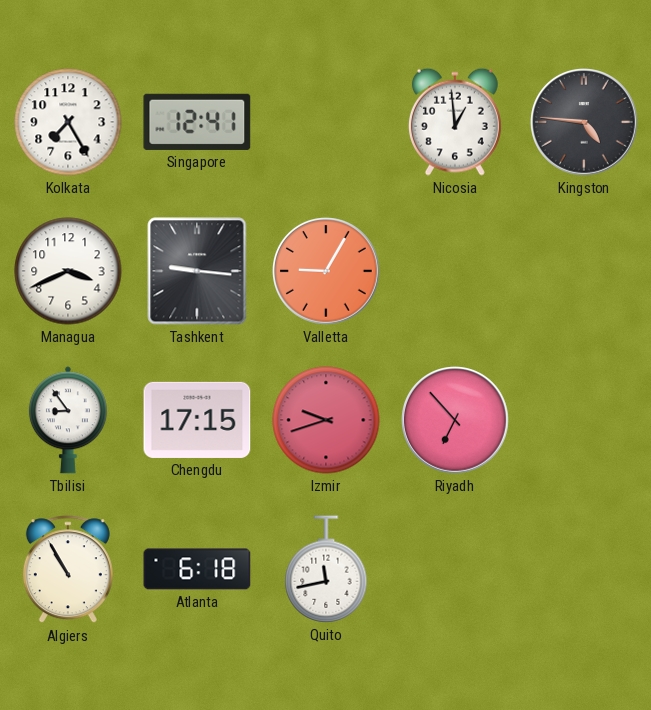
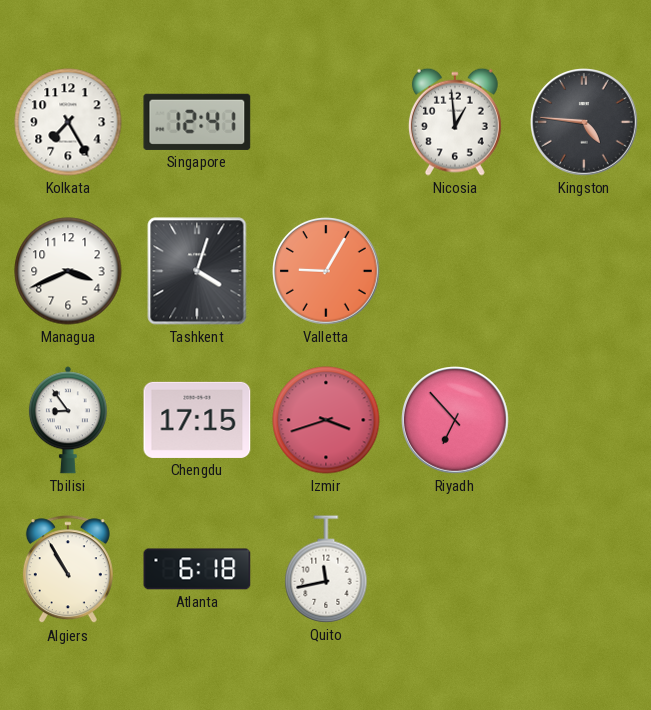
Tashkent: 9:16 -> 4:03 (197, 271)
Izmir: 9:42 -> 3:42 (326, 420)
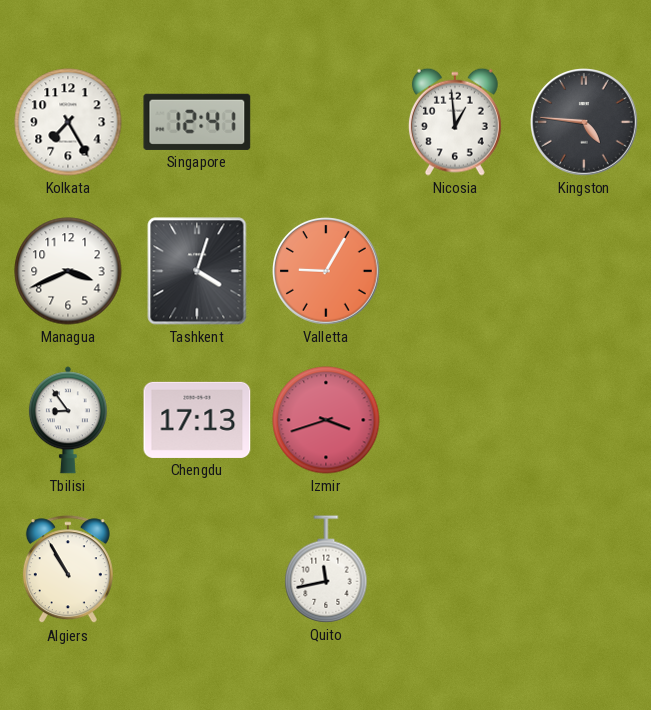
Chengdu: 17:15 -> 17:13 (197, 420)
Riyadh: 6:53 -> none (456, 421)
Atlanta: 6:18 -> none (197, 569)
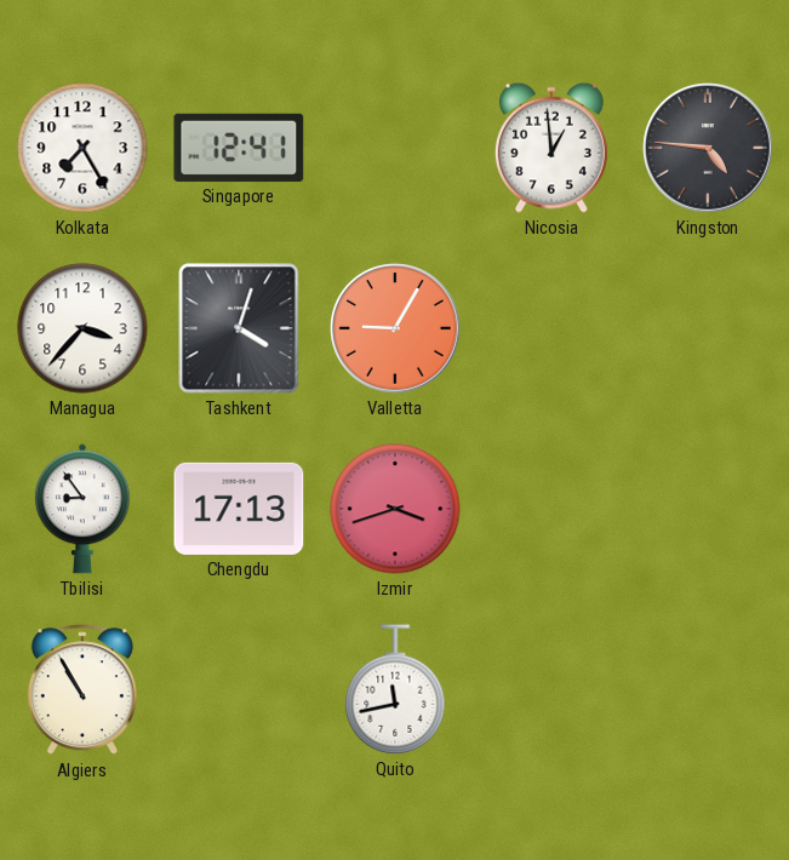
Managua: 3:41 -> 3:37 (82, 328)
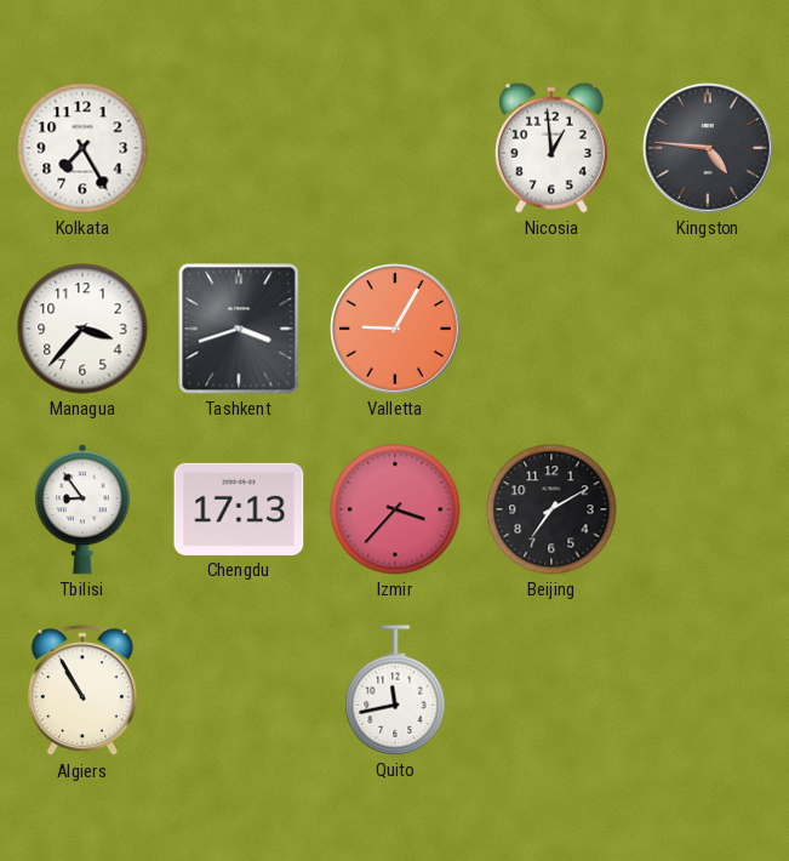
Singapore: 12:41 -> none (239, 148)
Tashkent: 4:03 -> 3:42 (239, 329)
Izmir: 3:42 -> 3:37 (395, 509)
Beijing: none -> 7:10 (551, 509)
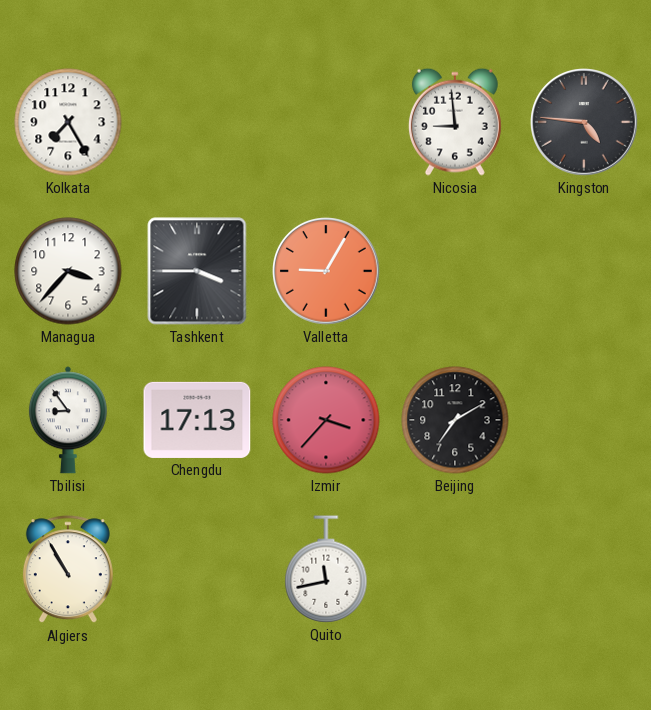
Nicosia: 12:59 -> 8:59 (455, 122)
Tashkent: 3:42 -> 3:45 (197, 271)
